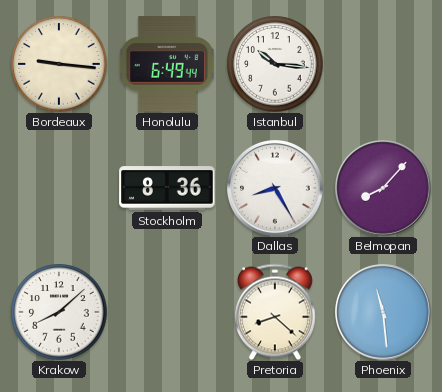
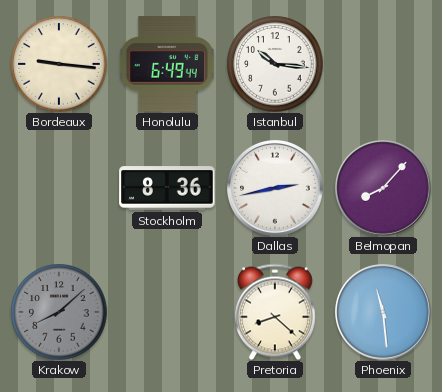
Dallas: 8:25 -> 2:43 (276, 189)
Krakow dial: white -> grey (59, 312)
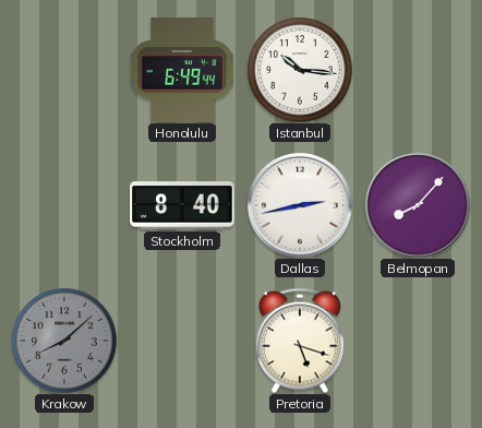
Bordeaux: 9:16 -> none (59, 64)
Stockholm: 8:36 -> 8:40 (182, 205)
Pretoria: 8:22 -> 5:18 (300, 341)
Phoenix: 11:29 -> none (384, 313)
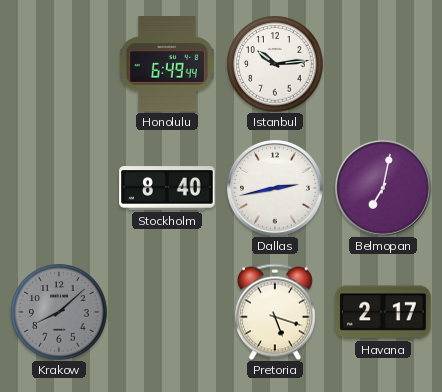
Istanbul: 10:16 -> 10:14 (275, 64)
Belmopan: 8:07 -> 7:02 (384, 189)
Havana: none -> 2:17 (383, 312)
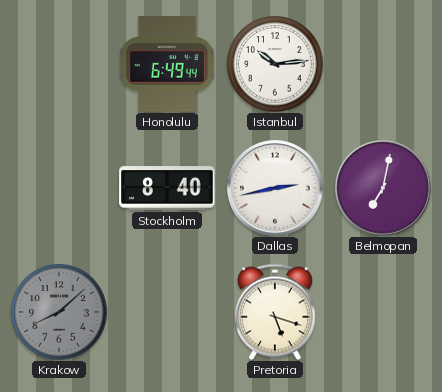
Havana: 2:17 -> none (383, 312)
